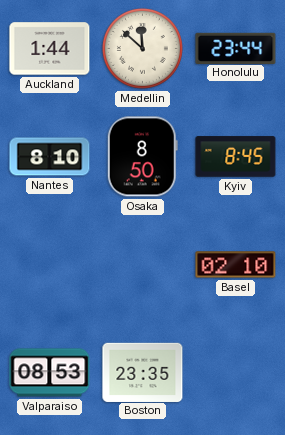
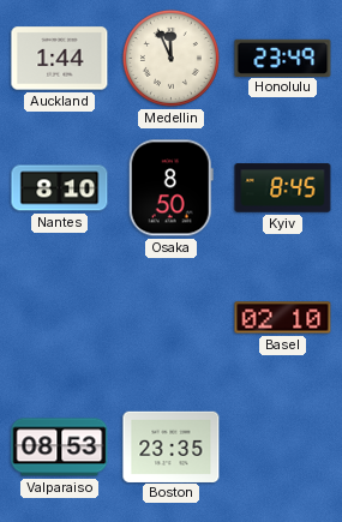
Medellin: 11:52 -> 11:56 (170, 58)
Honolulu: 23:44 -> 23:49 (283, 58)
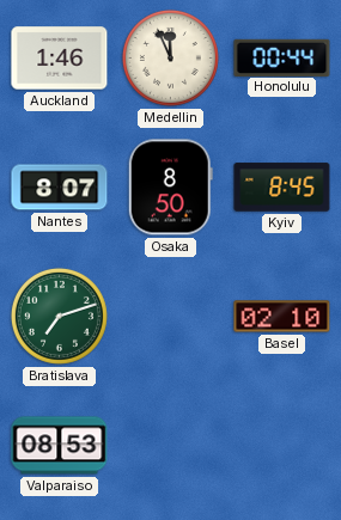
Auckland: 1:44 -> 1:46 (60, 59)
Honolulu: 23:49 -> 00:44 (282, 57)
Nantes: 8:10 -> 8:07 (60, 188)
Bratislava: none -> 7:12 (59, 316)
Boston: 23:35 -> none (172, 446)
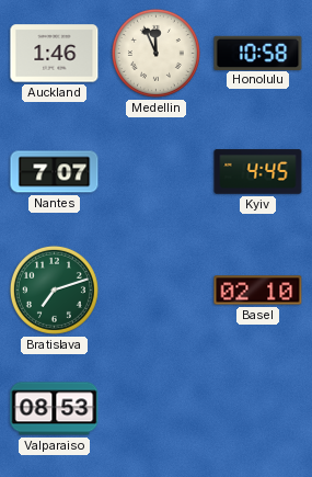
Honolulu: 00:44 -> 10:58 (258, 53)
Nantes: 8:07 -> 7:07 (55, 172)
Osaka: 8:50 -> none (170, 188)
Kyiv: 8:45 -> 4:45 (258, 172)
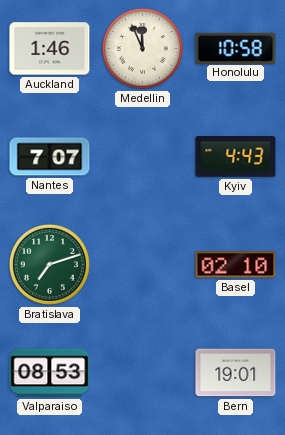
Kyiv: 4:45 -> 4:43 (236, 157)
Bern: none -> 19:01 (236, 373)
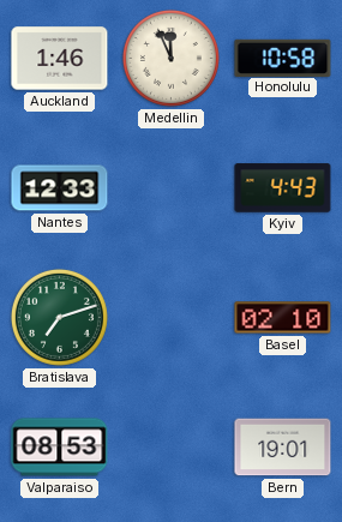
Nantes: 7:07 -> 12:33 (60, 188)
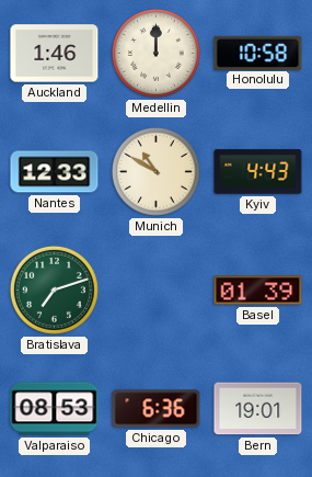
Medellin: 11:56 -> 12:00 (155, 53)
Munich: none -> 10:50 (155, 171)
Basel: 02:10 -> 01:39 (258, 291)
Chicago: none -> 6:36 (157, 409)
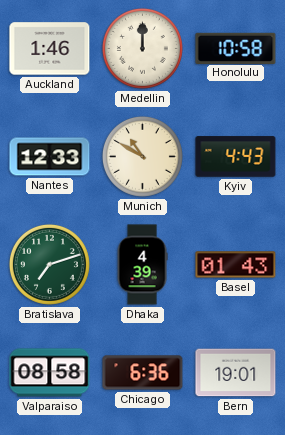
Dhaka: none -> 4:39 (142, 265)
Basel: 01:39 -> 01:43 (236, 265)
Valparaiso: 08:53 -> 08:58 (50, 373)
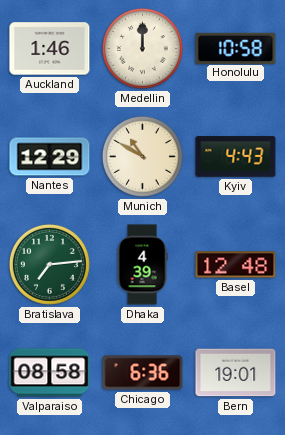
Nantes: 12:33 -> 12:29 (50, 157)
Bratislava: 7:12 -> 7:14 (49, 264)
Basel: 01:43 -> 12:48 (236, 265)
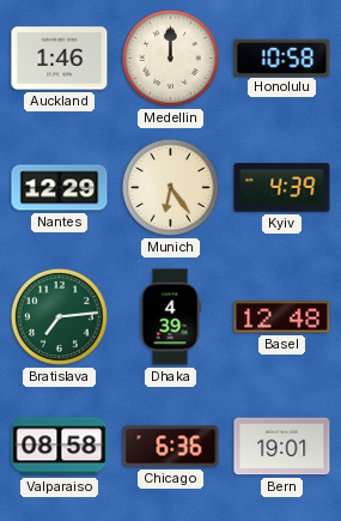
Munich: 10:50 -> 6:24 (170, 187)
Kyiv: 4:43 -> 4:39 (282, 188)
